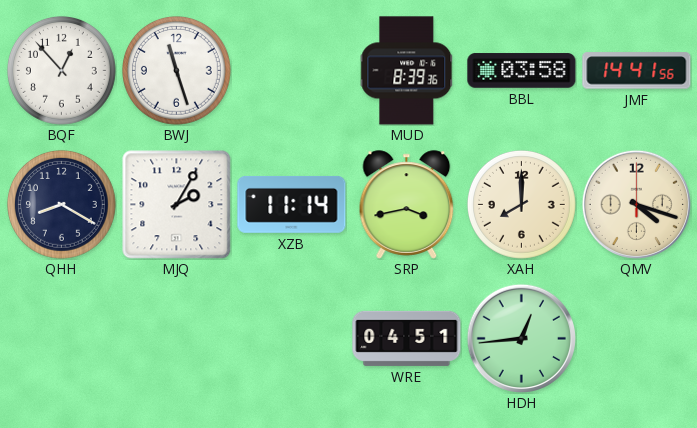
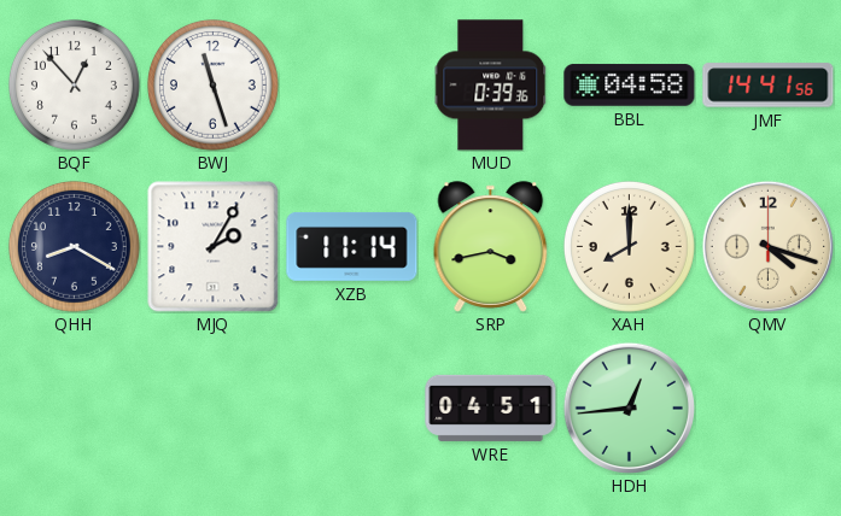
MUD: 8:39 -> 0:39 (491, 86)
BBL: 03:58 -> 04:58 (630, 86)
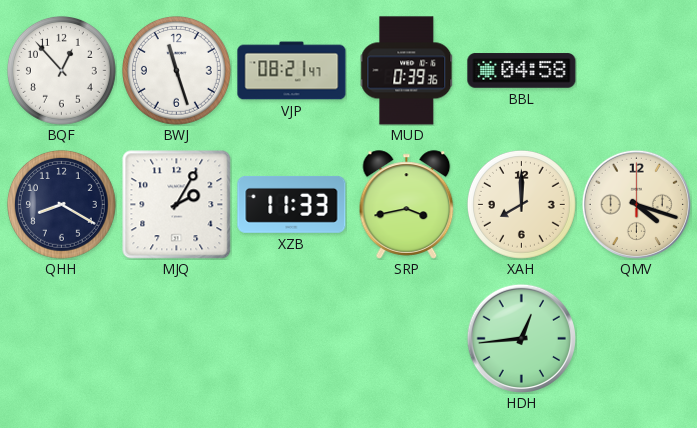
VJP: none -> 08:21 (292, 71)
JMF: 14:41 -> none (769, 86)
XZB: 11:14 -> 11:33 (292, 204)
WRE: 04:51 -> none (491, 407)
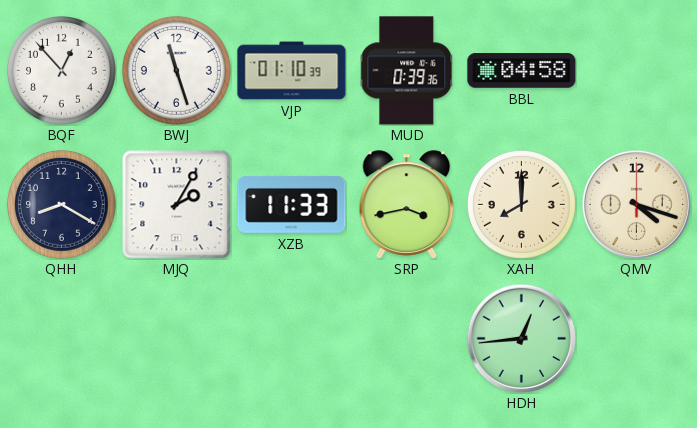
VJP: 08:21 -> 01:10 (292, 71)
